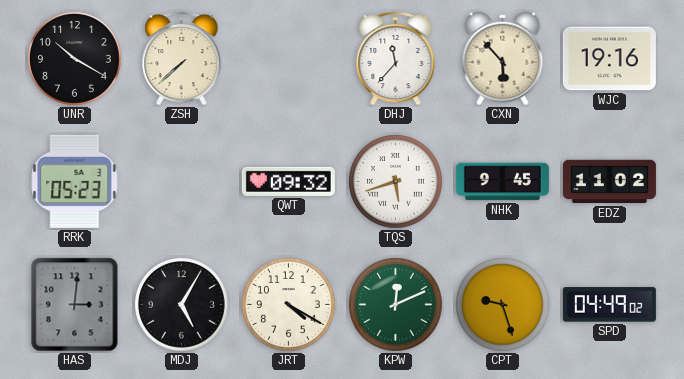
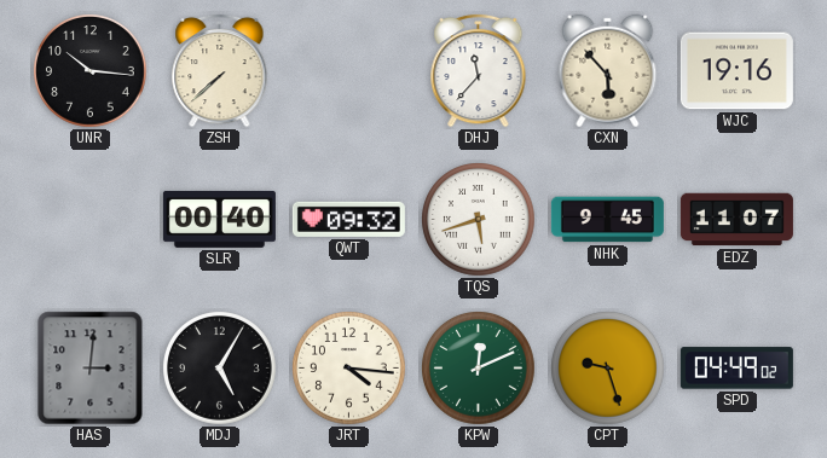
UNR: 10:20 -> 10:16 (91, 71)
RRK: 05:23 -> none (75, 181)
SLR: none -> 00:40 (219, 219)
EDZ: 11:02 -> 11:07 (736, 220)
JRT: 4:20 -> 4:16 (349, 369)
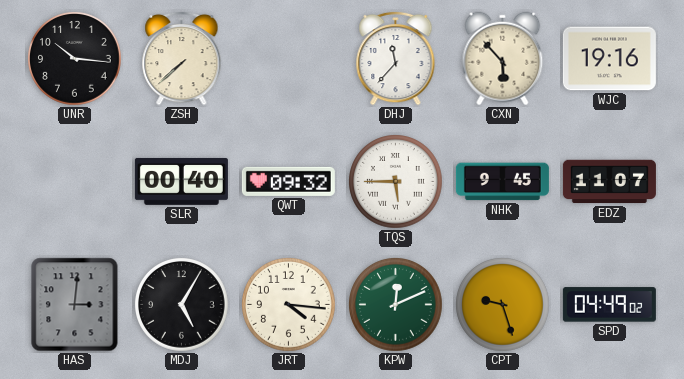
TQS: 5:42 -> 5:45 (396, 182)
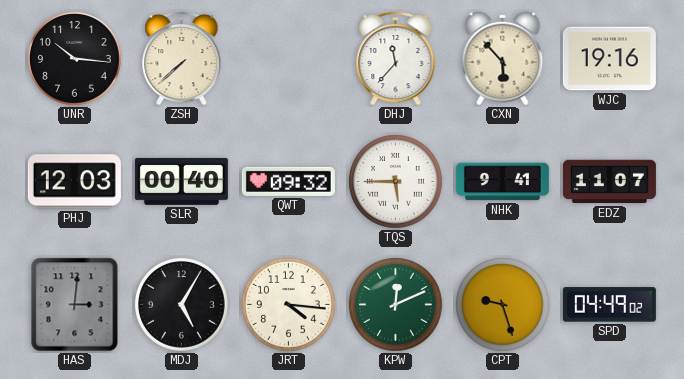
PHJ: none -> 12:03 (74, 182)
NHK: 9:45 -> 9:41 (502, 182)
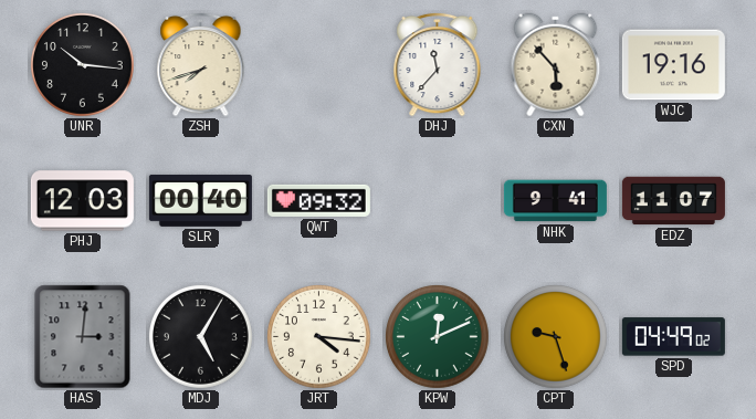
ZSH: 7:38 -> 7:42 (201, 64)
TQS: 5:45 -> none (396, 182)
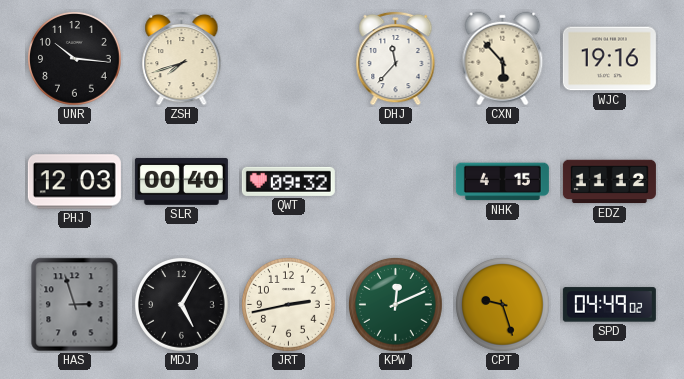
NHK: 9:41 -> 4:15 (502, 182)
EDZ: 11:07 -> 11:12 (609, 182)
HAS: 3:01 -> 2:57 (75, 305)
JRT: 4:16 -> 2:43 (289, 305)
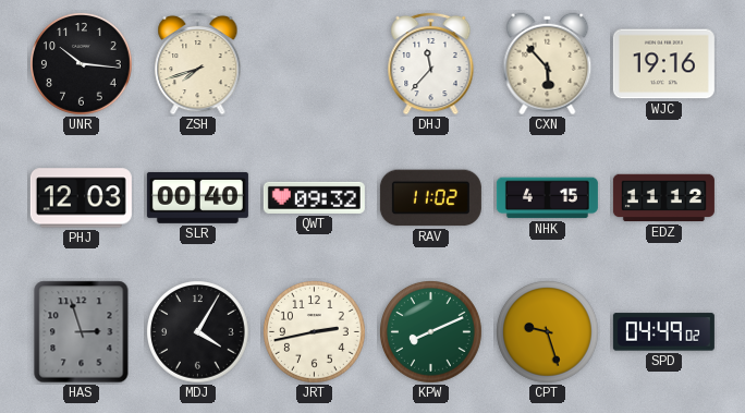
RAV: none -> 11:02 (430, 198)
MDJ: 5:05 -> 4:05 (198, 332)
KPW: 12:11 -> 8:11 (431, 332)
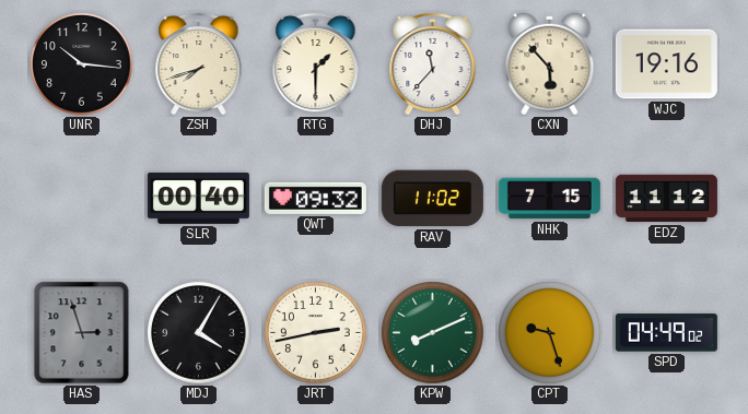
RTG: none -> 1:30 (316, 63)
PHJ: 12:03 -> none (81, 198)
NHK: 4:15 -> 7:15 (549, 199)
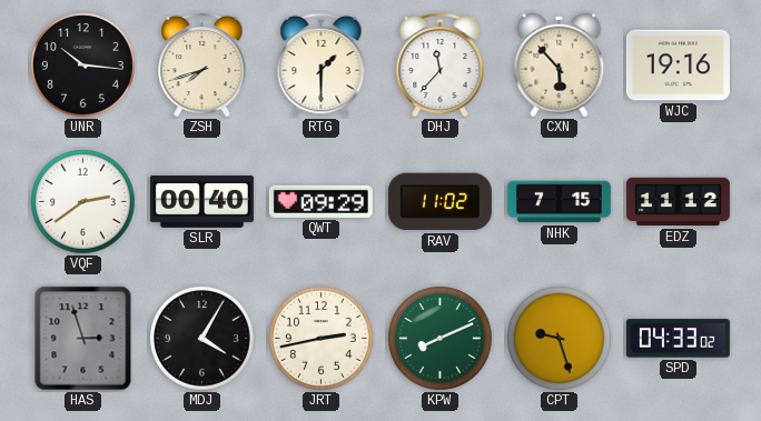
VQF: none -> 2:39 (83, 202)
QWT: 09:32 -> 09:29 (320, 201)
SPD: 04:49 -> 04:33 (678, 339)
